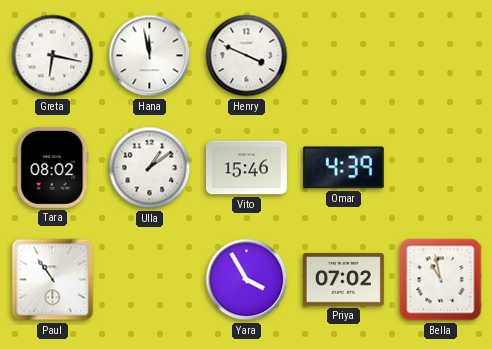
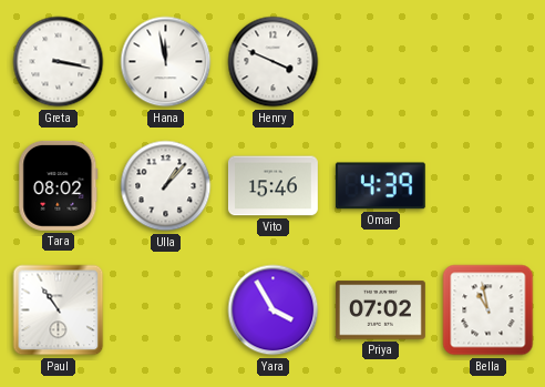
Greta: 6:17 -> 3:17 (59, 62)
Ulla: 1:09 -> 1:07 (166, 186)
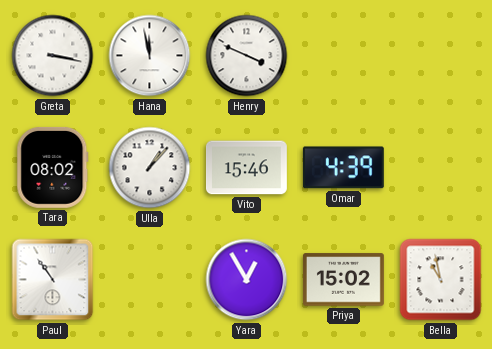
Yara: 3:55 -> 12:55 (247, 280)
Priya: 07:02 -> 15:02 (343, 280)
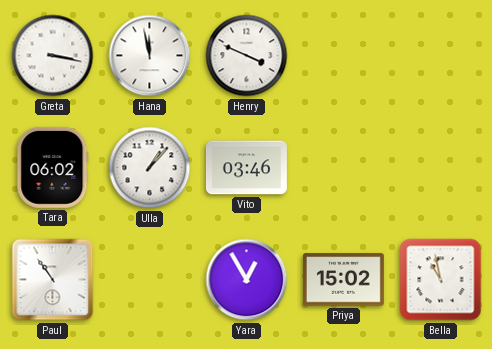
Tara: 08:02 -> 06:02 (53, 167)
Vito: 15:46 -> 03:46 (246, 168)
Omar: 4:39 -> none (343, 168)
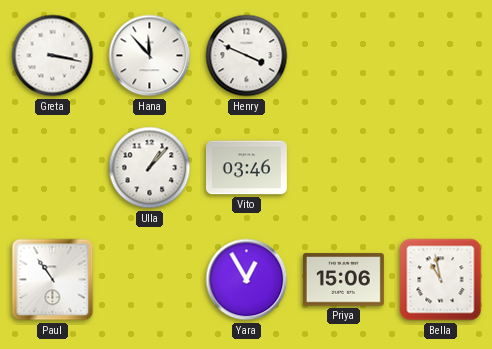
Hana: 11:58 -> 11:53 (150, 56)
Tara: 06:02 -> none (53, 167)
Priya: 15:02 -> 15:06 (343, 280)
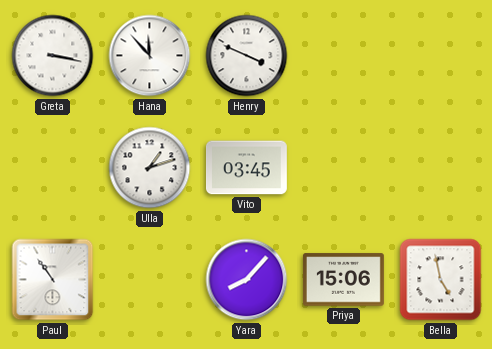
Ulla: 1:07 -> 1:12 (150, 168)
Vito: 03:46 -> 03:45 (246, 168)
Yara: 12:55 -> 8:07 (247, 280)
Bella: 10:58 -> 4:58 (441, 280)
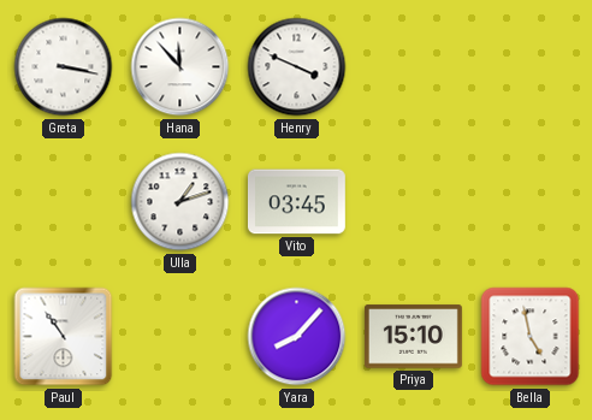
Priya: 15:06 -> 15:10 (413, 337)
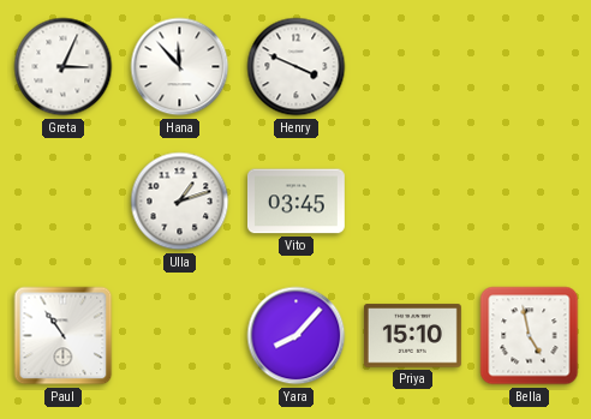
Greta: 3:17 -> 3:04 (64, 67)
